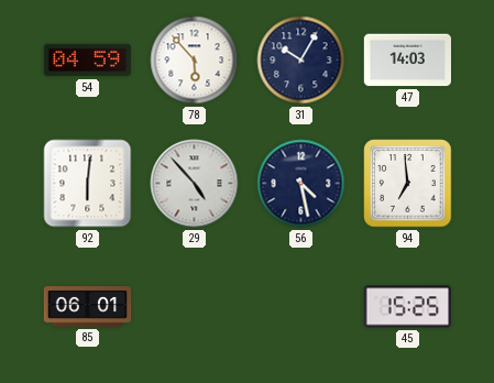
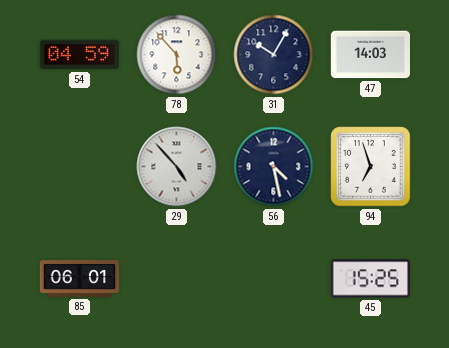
92: 6:01 -> none (88, 184)
94: 6:59 -> 6:57 (371, 167)
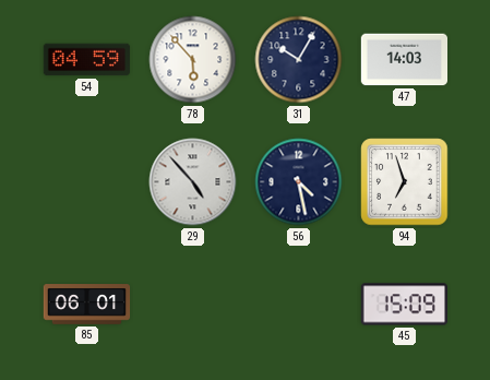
45: 15:25 -> 15:09 (404, 305)
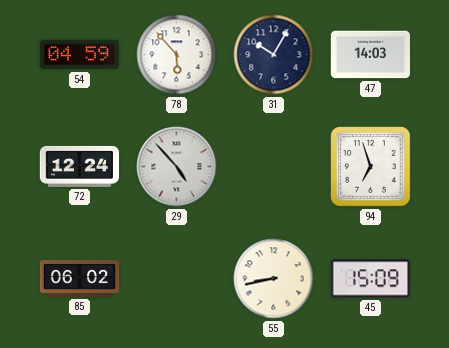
72: none -> 12:24 (79, 166)
56: 4:28 -> none (299, 182)
85: 06:01 -> 06:02 (80, 279)
55: none -> 8:43 (274, 279)
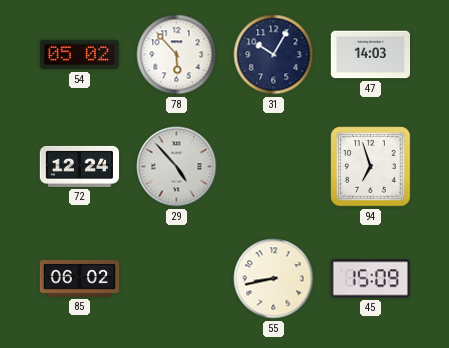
54: 04:59 -> 05:02 (79, 55)
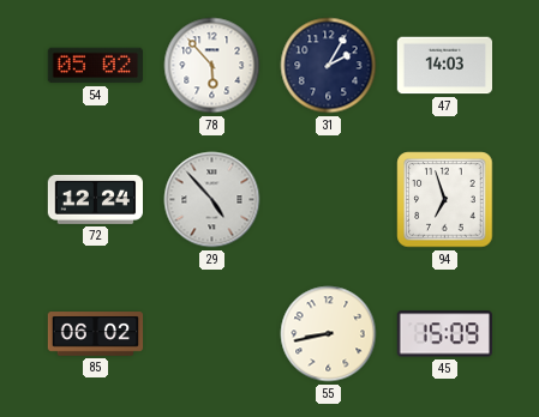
31: 10:05 -> 2:05 (329, 66)
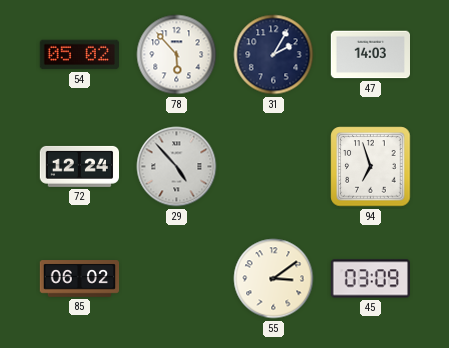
55: 8:43 -> 3:09 (274, 279)
45: 15:09 -> 03:09 (370, 279)
